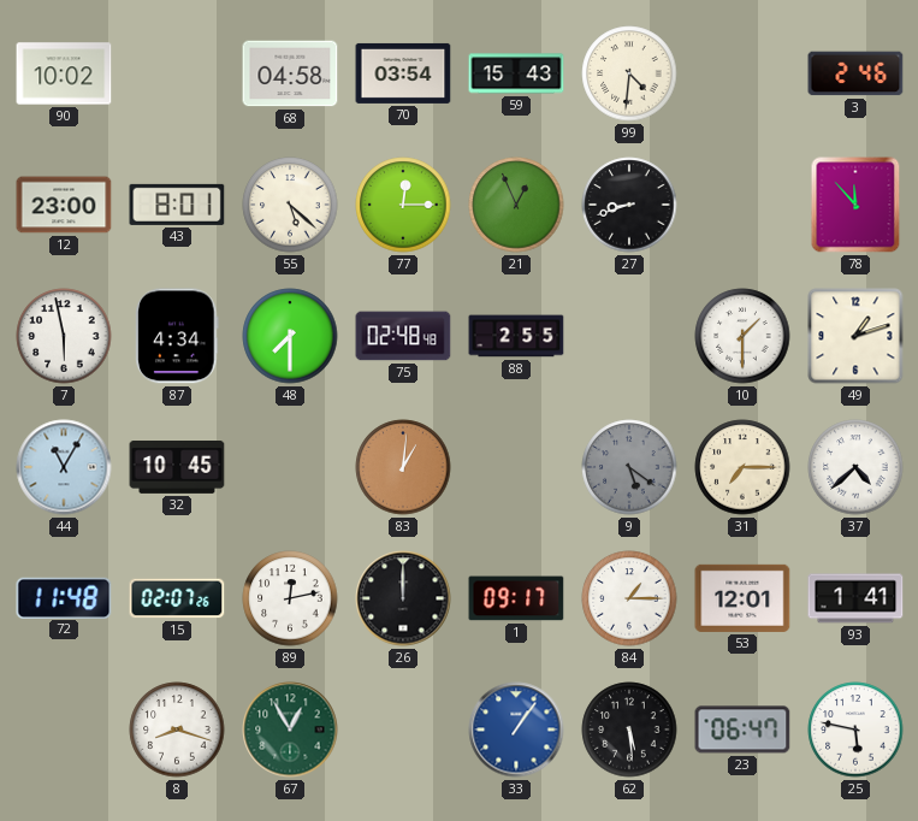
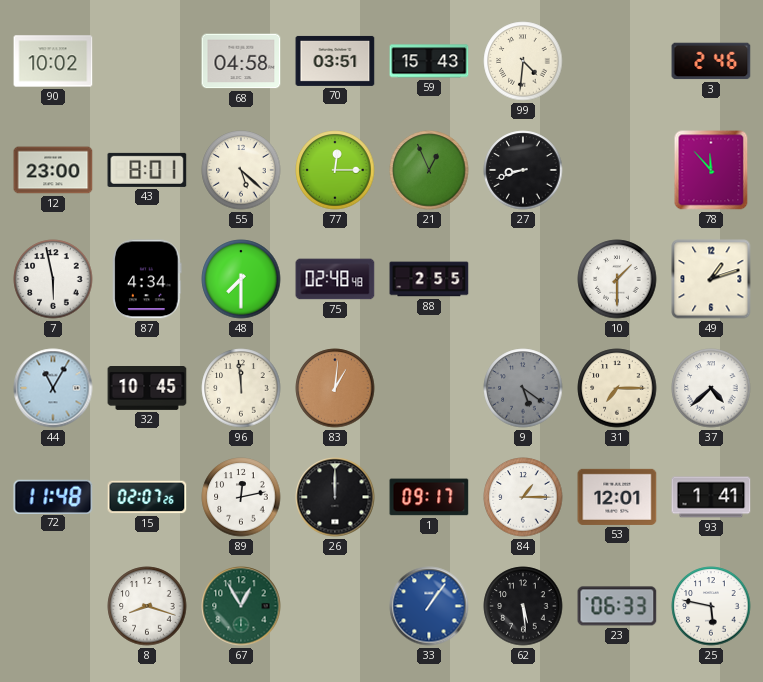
70: 03:54 -> 03:51 (335, 61)
96: none -> 11:59 (241, 388)
23: 06:47 -> 06:33 (617, 606)
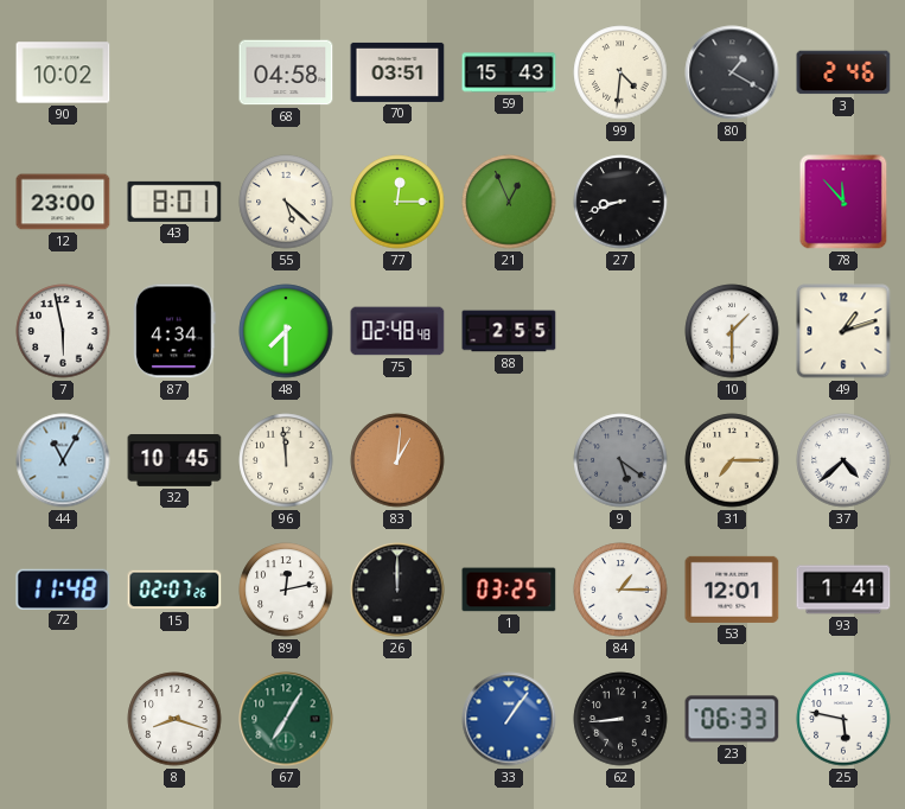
80: none -> 1:20 (732, 72)
1: 09:17 -> 03:25 (509, 590)
67: 12:55 -> 7:05 (286, 719)
62: 5:29 -> 8:44 (620, 719)
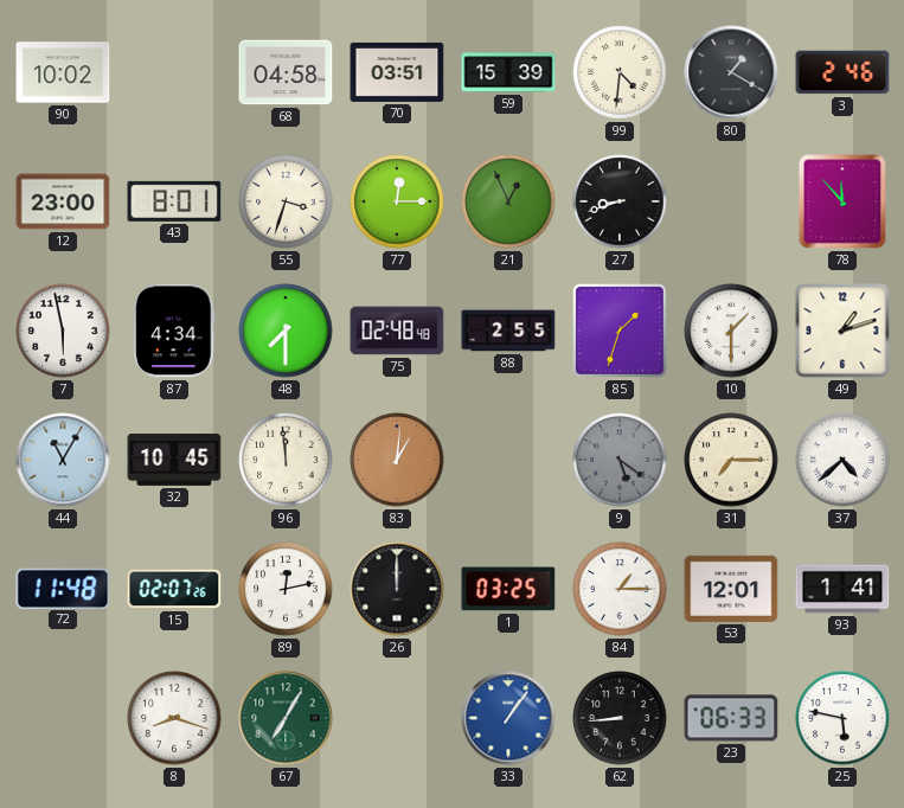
59: 15:43 -> 15:39 (508, 72)
55: 5:22 -> 3:33 (286, 201)
85: none -> 1:33 (621, 332)
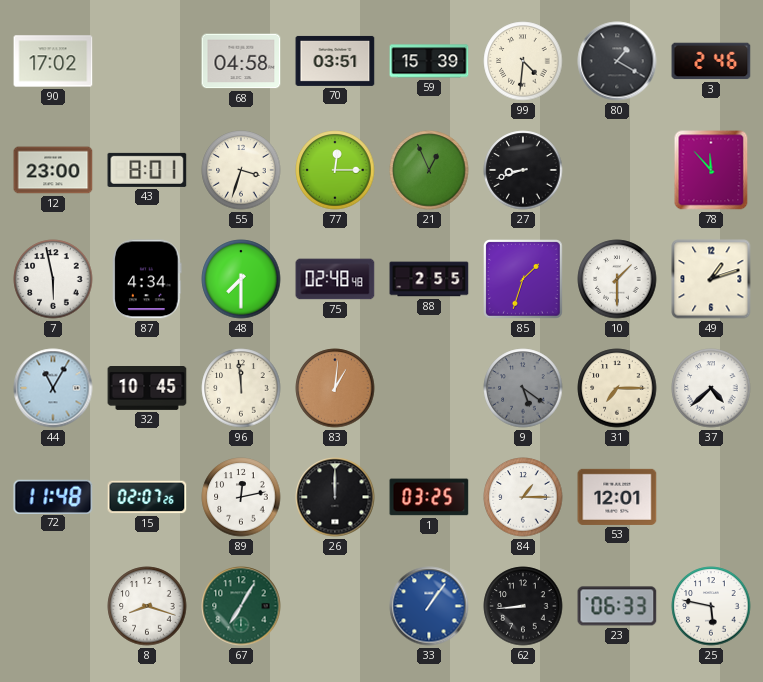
90: 10:02 -> 17:02 (53, 61)
93: 1:41 -> none (842, 589)
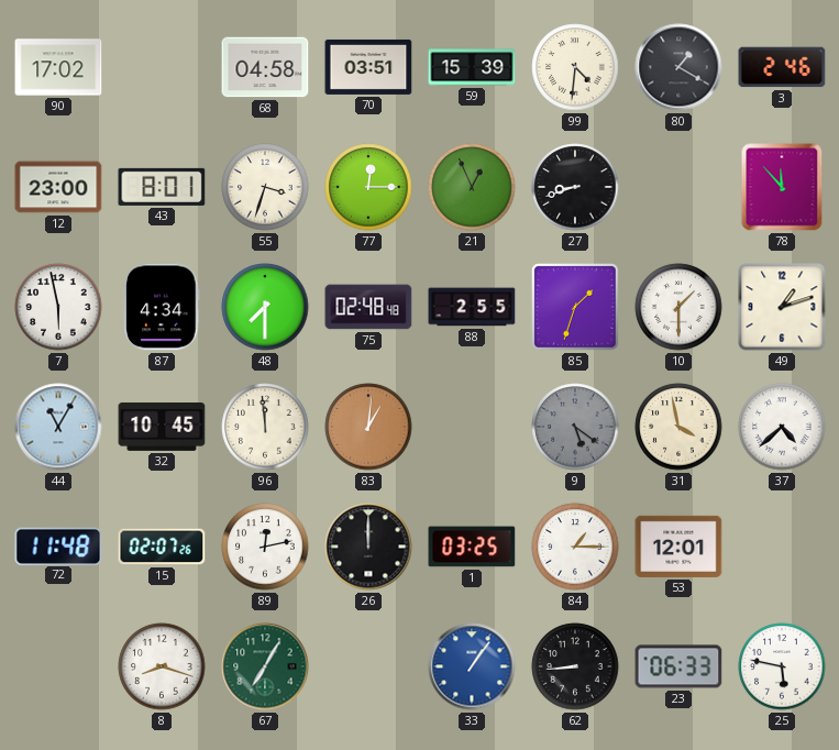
31: 7:15 -> 3:58 (678, 427)
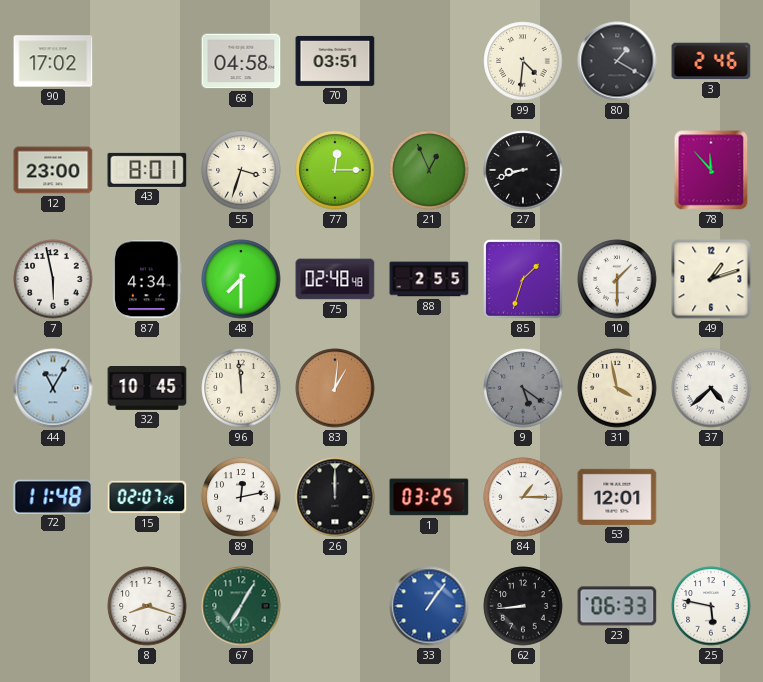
59: 15:39 -> none (472, 67)
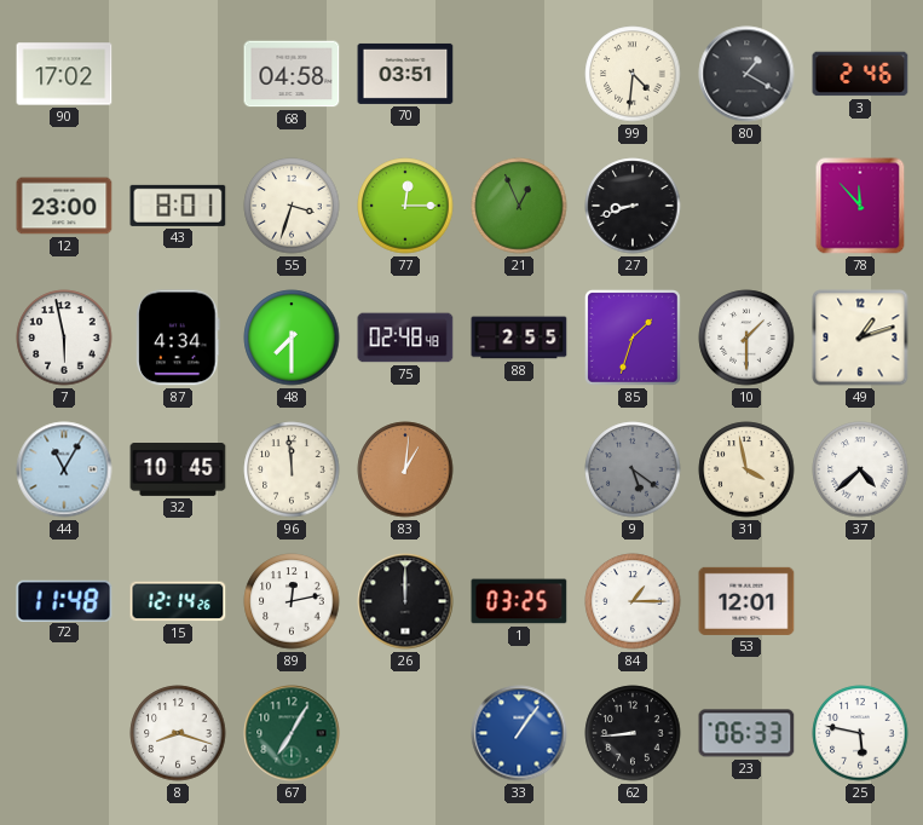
15: 02:07 -> 12:14 (178, 601)
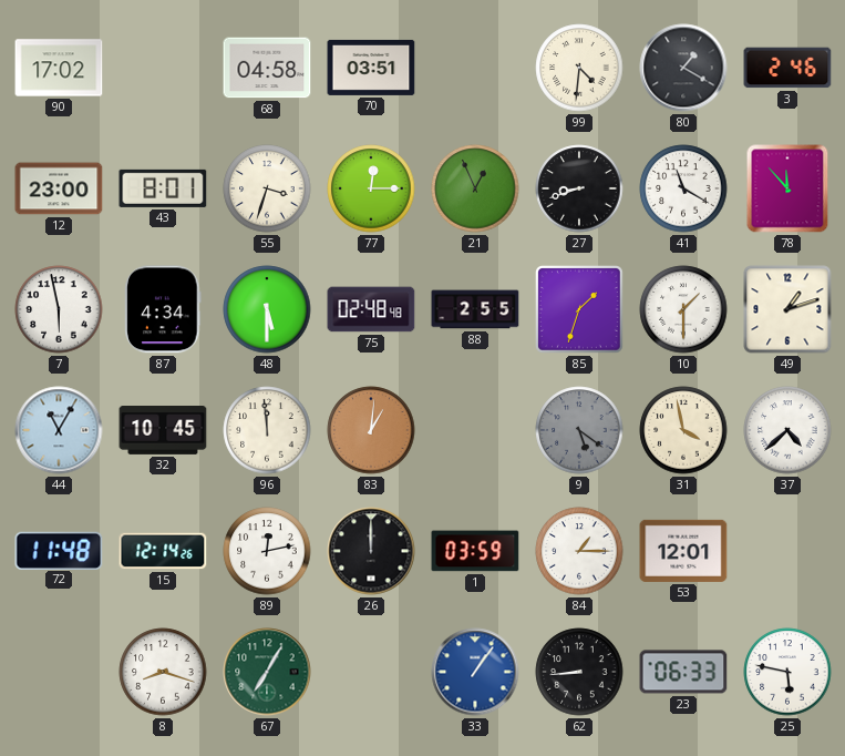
41: none -> 11:20 (683, 188)
48: 7:30 -> 5:30 (267, 309)
1: 03:25 -> 03:59 (475, 551)
